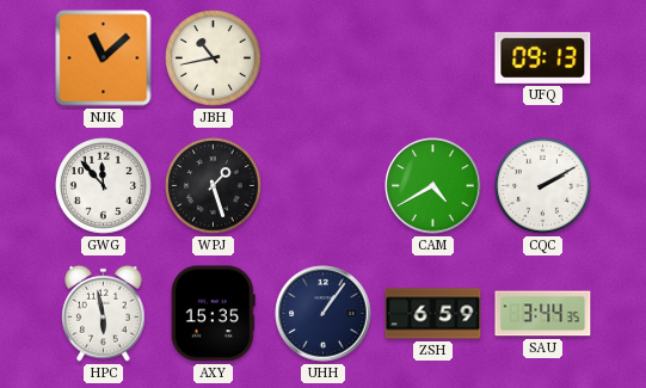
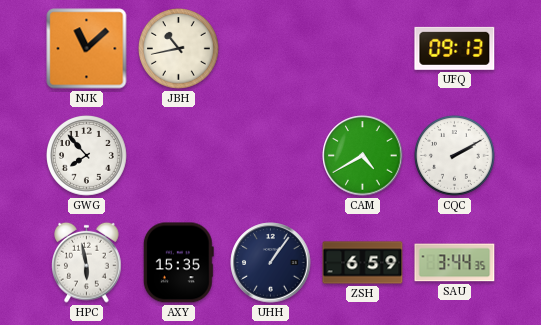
GWG: 11:53 -> 7:53 (87, 156)
WPJ: 1:27 -> none (214, 186)
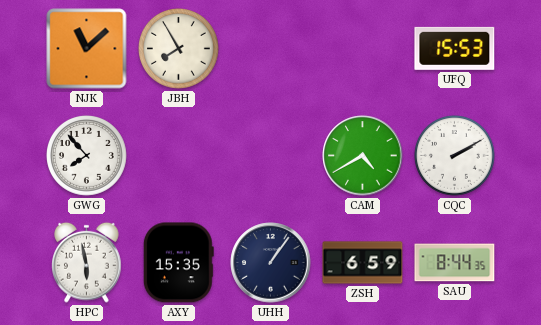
JBH: 10:43 -> 7:55 (179, 49)
UFQ: 09:13 -> 15:53 (455, 48)
SAU: 3:44 -> 8:44 (455, 263)
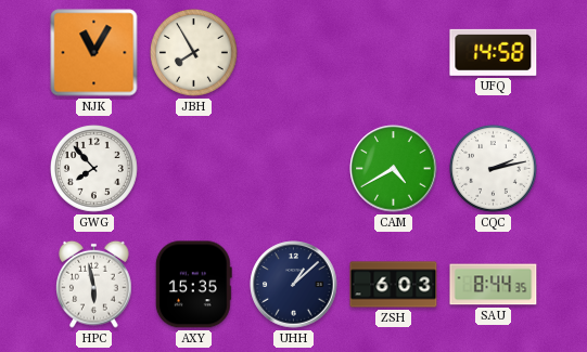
NJK: 11:08 -> 11:05 (94, 53)
UFQ: 15:53 -> 14:58 (494, 52)
CQC: 2:10 -> 2:13 (494, 169)
UHH: 1:06 -> 1:08 (294, 285)
ZSH: 6:59 -> 6:03 (394, 285)
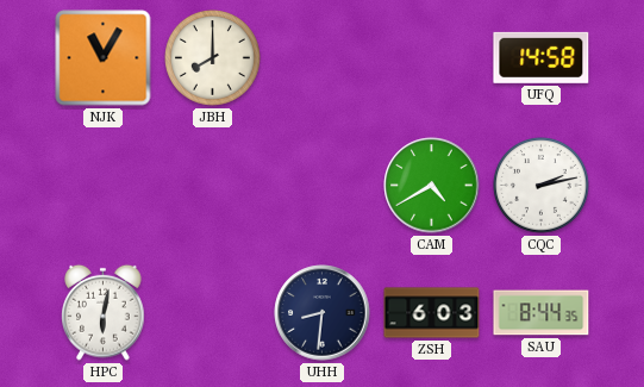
JBH: 7:55 -> 8:00 (213, 58)
GWG: 7:53 -> none (94, 169)
HPC: 5:58 -> 6:02 (104, 312)
AXY: 15:35 -> none (193, 285)
UHH: 1:08 -> 8:31 (323, 313)
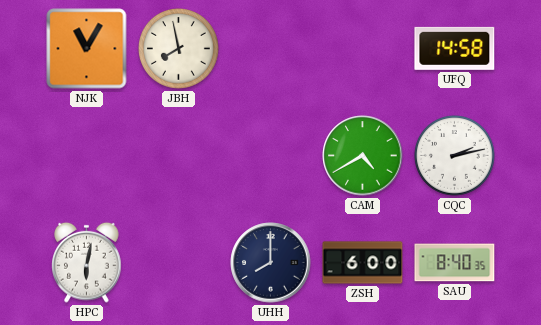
JBH: 8:00 -> 7:58 (179, 49)
UHH: 8:31 -> 8:00 (271, 263)
ZSH: 6:03 -> 6:00 (363, 263)
SAU: 8:44 -> 8:40 (455, 263)
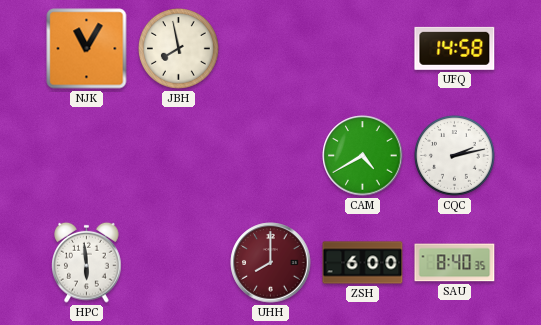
HPC: 6:02 -> 5:59 (87, 262)
UHH dial: navy -> burgundy (271, 263)
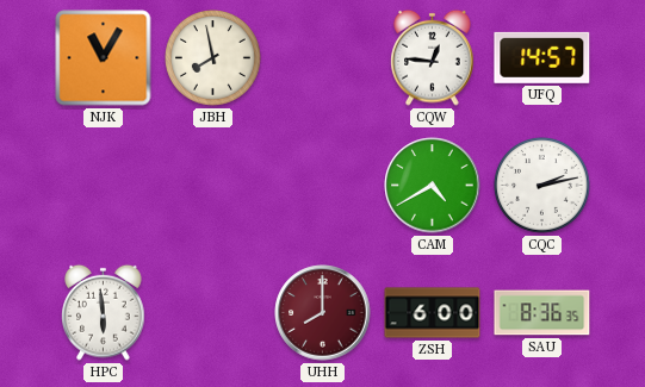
CQW: none -> 12:46 (433, 57)
UFQ: 14:58 -> 14:57 (542, 57)
SAU: 8:40 -> 8:36 (542, 313)
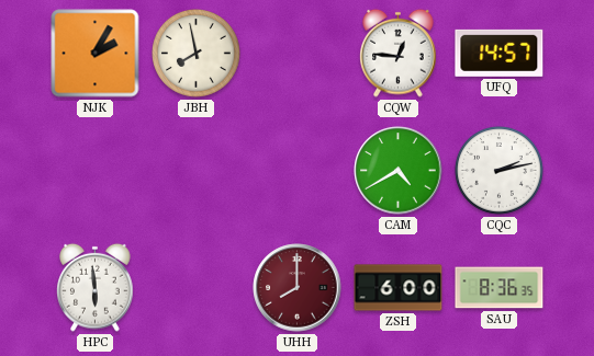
NJK: 11:05 -> 2:05 (96, 54)
